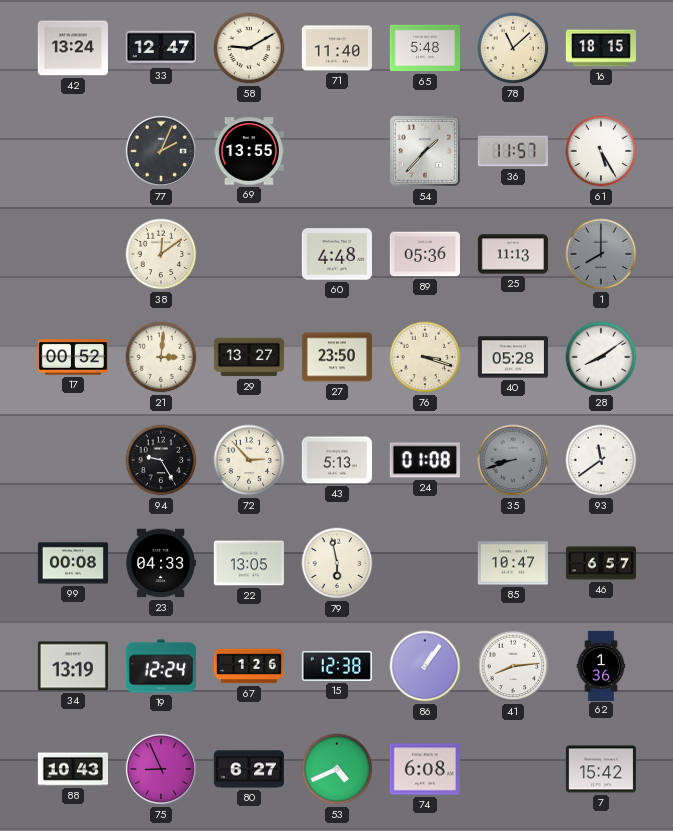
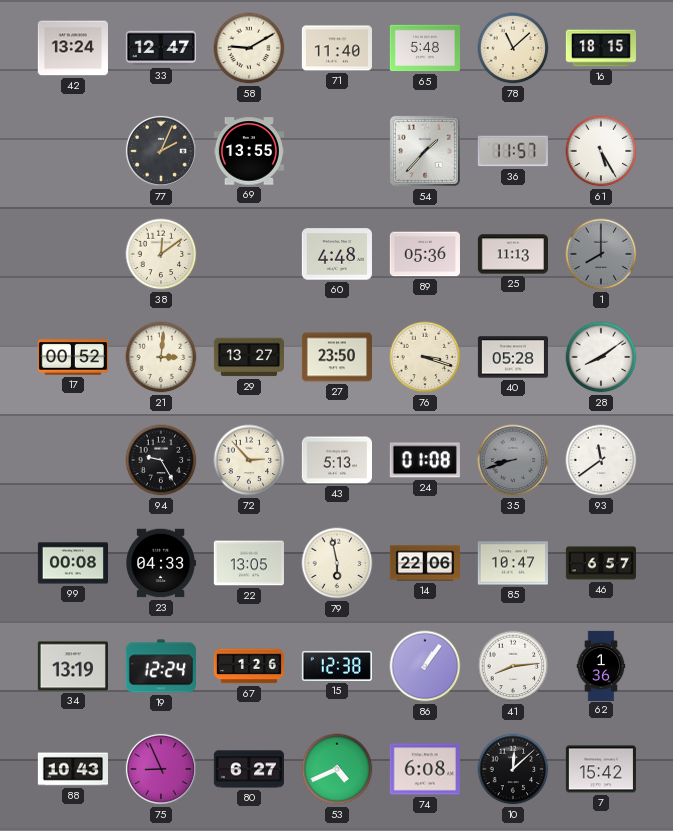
14: none -> 22:06 (424, 563)
10: none -> 12:08 (513, 769)
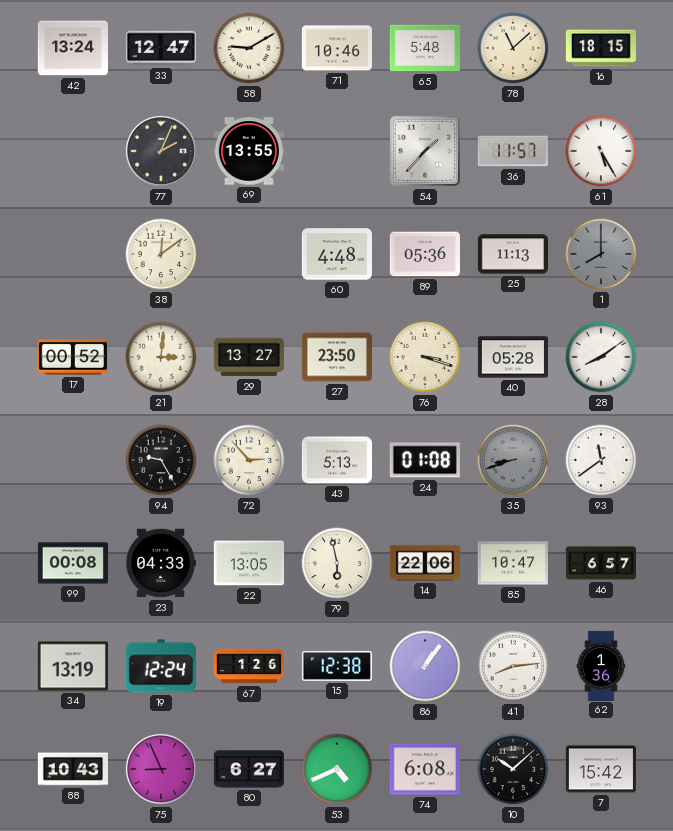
71: 11:40 -> 10:46 (337, 48)
10: 12:08 -> 10:08 (513, 769)
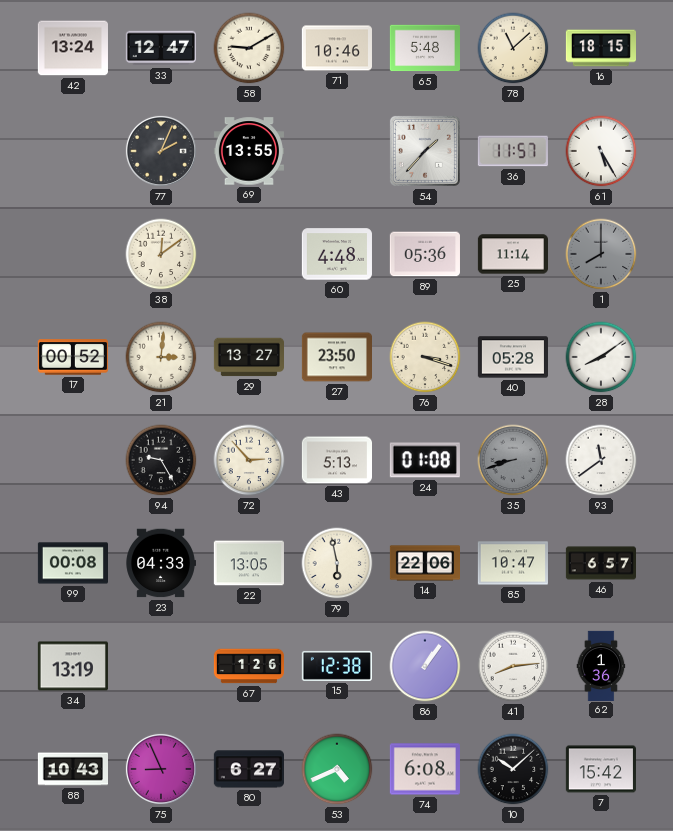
25: 11:13 -> 11:14 (512, 254)
19: 12:24 -> none (161, 666)
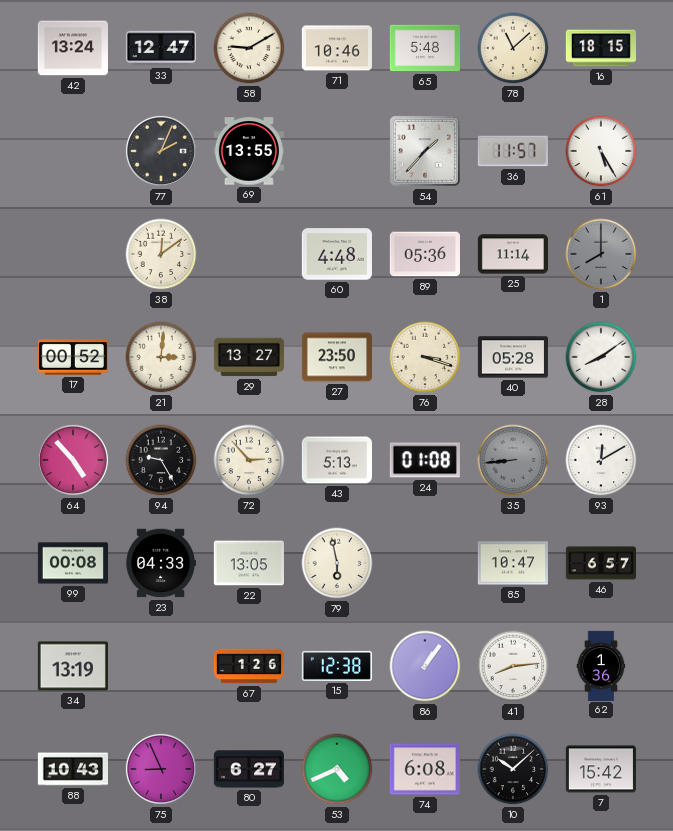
64: none -> 4:53 (73, 460)
35: 8:42 -> 8:44 (513, 460)
93: 11:39 -> 12:10 (601, 460)
14: 22:06 -> none (424, 563)
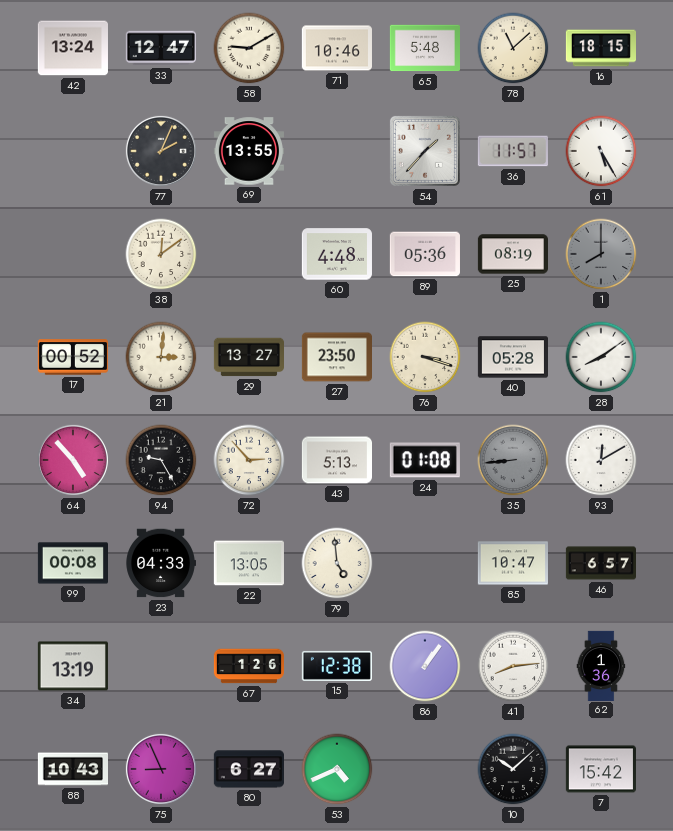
25: 11:14 -> 08:19 (512, 254)
79: 5:58 -> 4:59 (337, 563)
74: 6:08 -> none (425, 769)
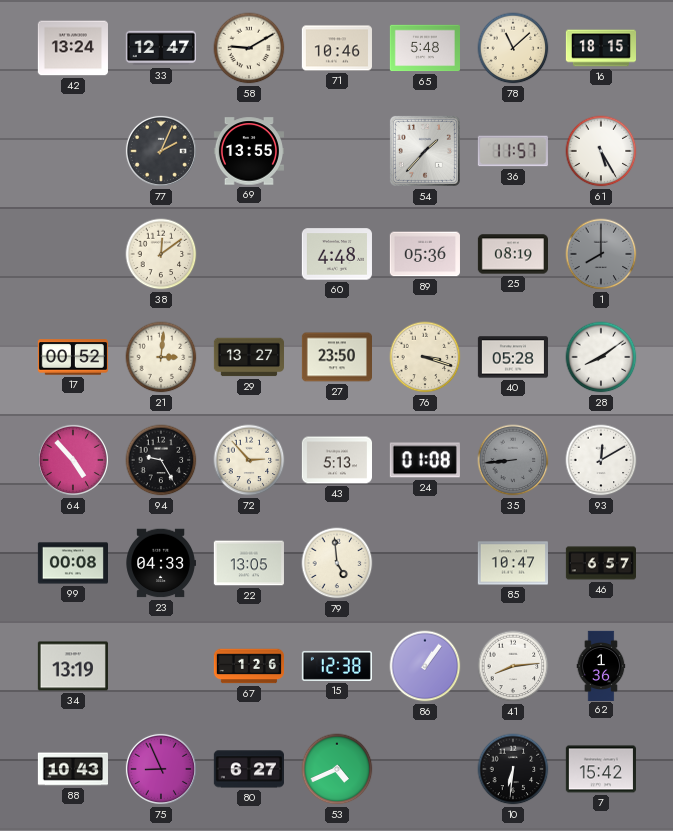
10: 10:08 -> 6:31 (513, 769)
